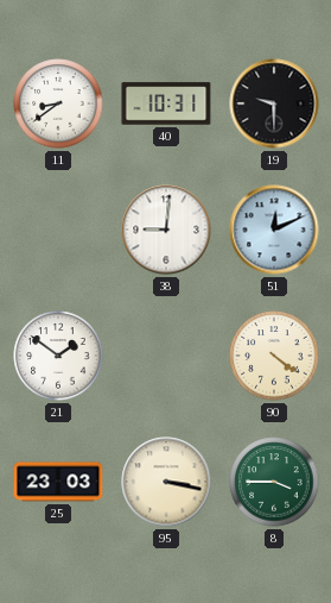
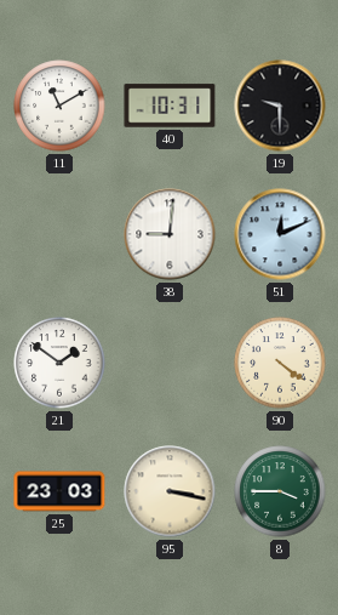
11: 8:39 -> 11:10 (59, 106)
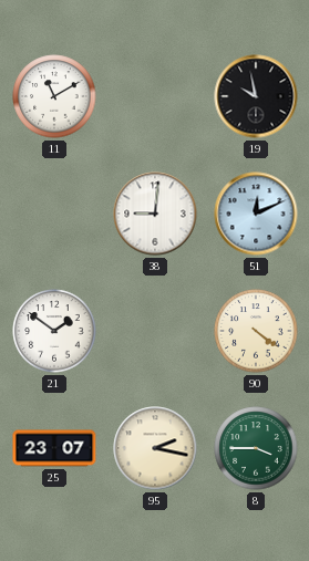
40: 10:31 -> none (170, 106)
19: 9:30 -> 9:58 (256, 96)
25: 23:03 -> 23:07 (54, 448)
95: 3:17 -> 2:17 (155, 448)
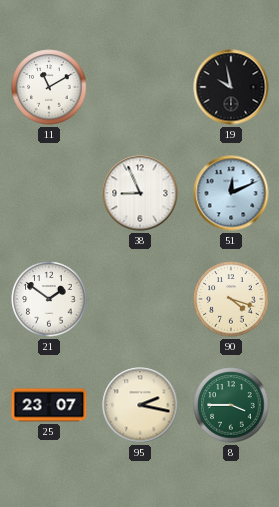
38: 9:01 -> 8:56 (140, 193)
90: 4:21 -> 4:18 (231, 299)
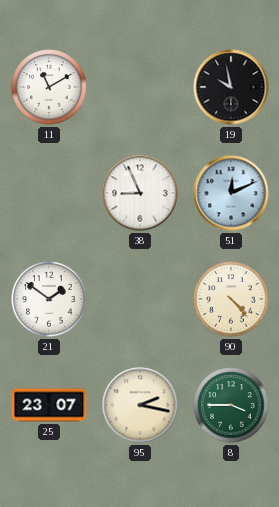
90: 4:18 -> 4:23 (231, 299)
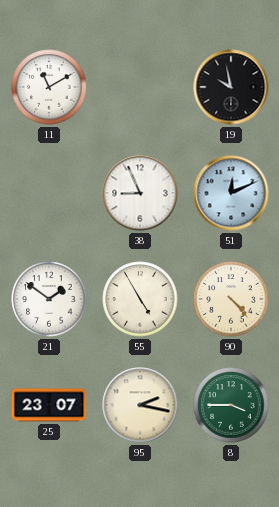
55: none -> 4:55 (140, 299)
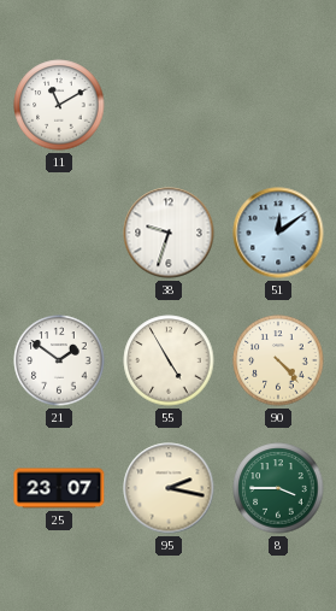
19: 9:58 -> none (231, 87)
38: 8:56 -> 9:33 (169, 233)
51: 12:11 -> 12:09 (278, 233)
